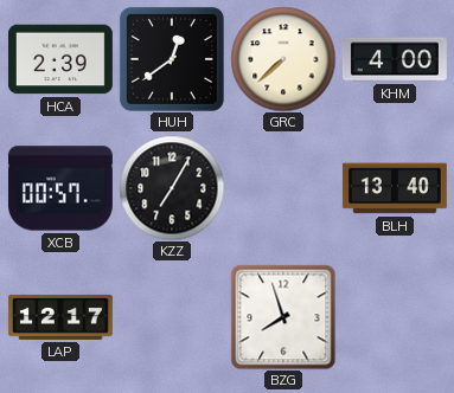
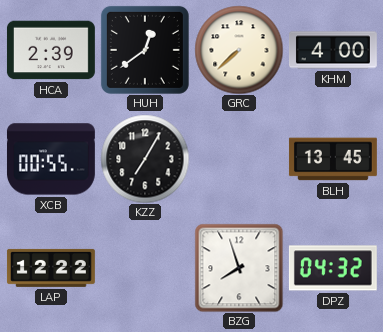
XCB: 00:57 -> 00:55 (51, 159)
BLH: 13:40 -> 13:45 (333, 159)
LAP: 12:17 -> 12:22 (51, 268)
DPZ: none -> 04:32 (333, 268)
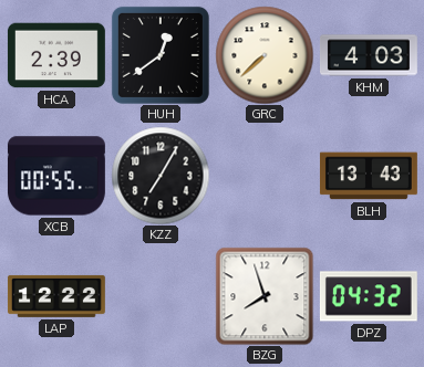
KHM: 4:00 -> 4:03 (369, 55)
BLH: 13:45 -> 13:43 (369, 176)
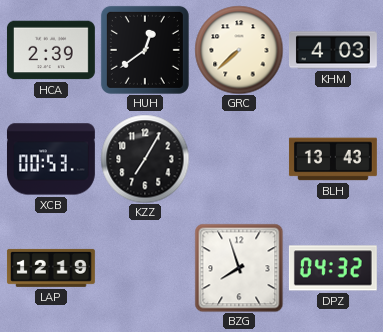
XCB: 00:55 -> 00:53 (51, 159)
LAP: 12:22 -> 12:19 (51, 268)
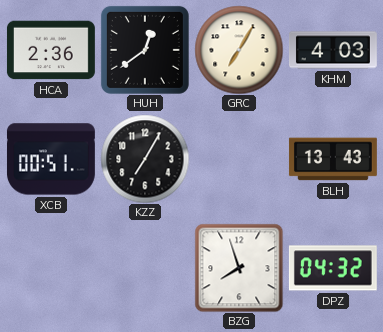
HCA: 2:39 -> 2:36 (51, 50)
GRC: 7:38 -> 7:05 (239, 50)
XCB: 00:53 -> 00:51 (51, 159)
LAP: 12:19 -> none (51, 268)
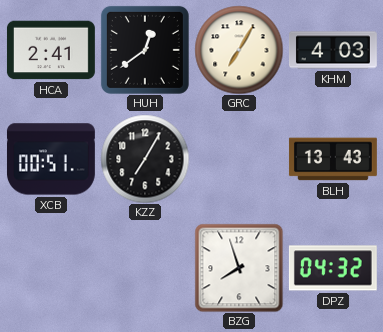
HCA: 2:36 -> 2:41 (51, 50)
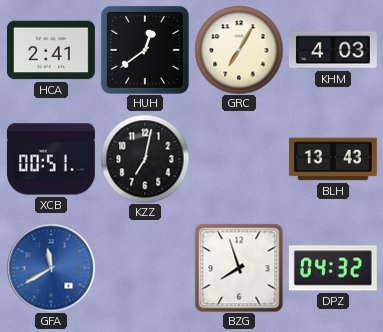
KZZ: 7:05 -> 7:02 (145, 159)
GFA: none -> 11:40 (51, 268)
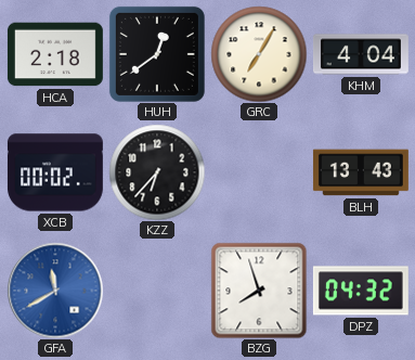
HCA: 2:41 -> 2:18 (55, 54)
KHM: 4:03 -> 4:04 (361, 54)
XCB: 00:51 -> 00:02 (55, 172)
KZZ: 7:02 -> 6:37 (157, 172)
